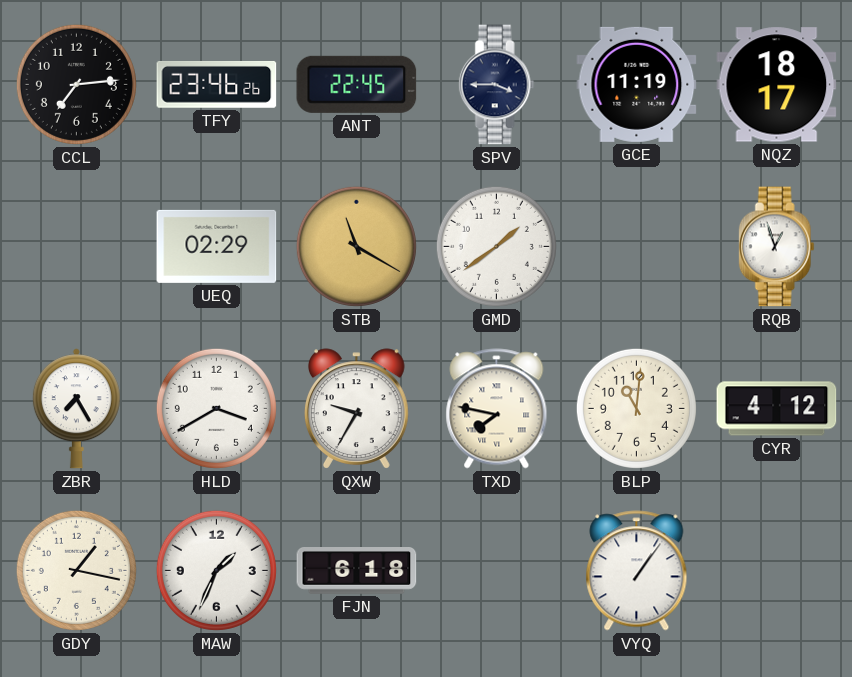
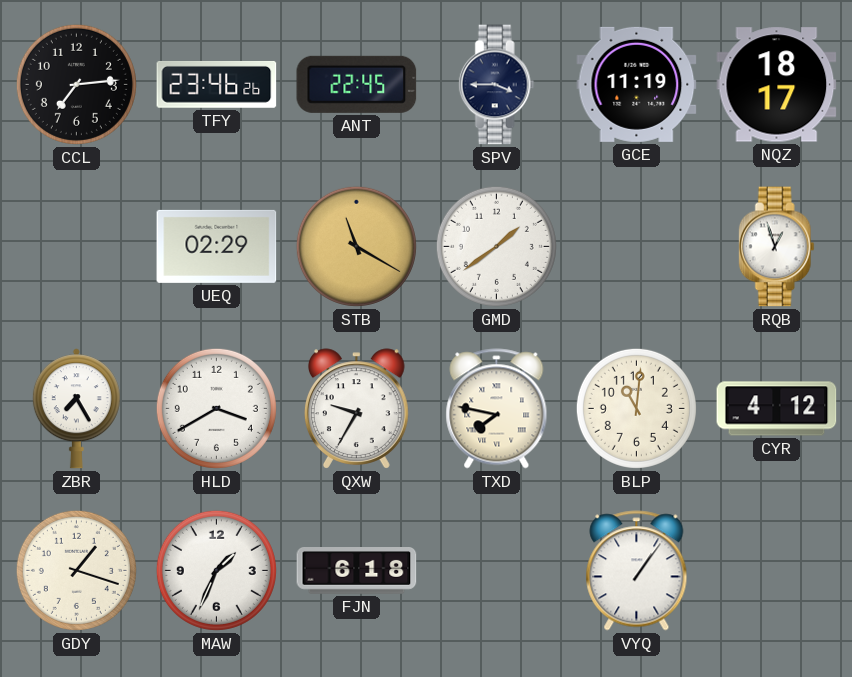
GDY: 1:17 -> 1:18 (76, 570)
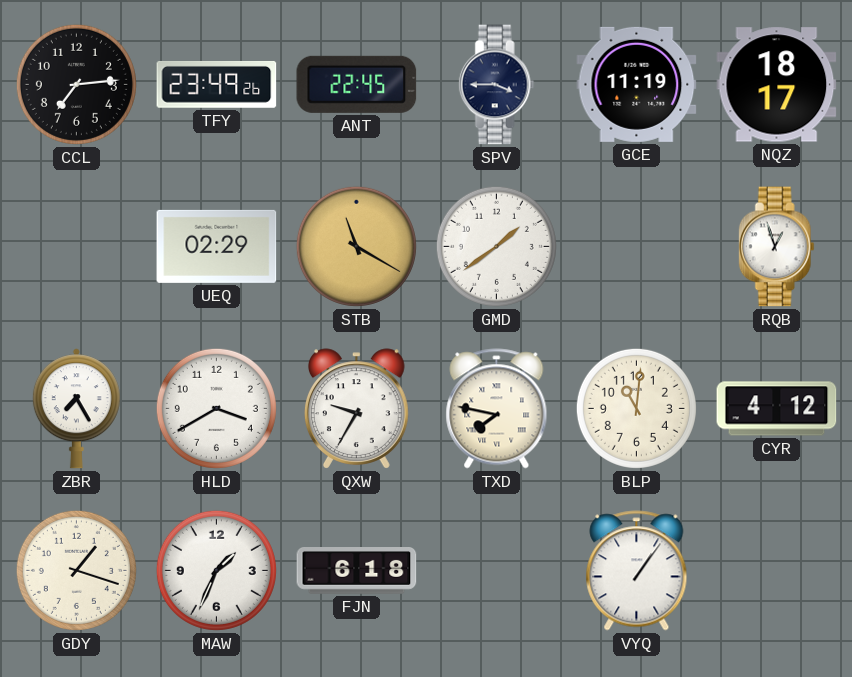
TFY: 23:46 -> 23:49 (217, 84)
